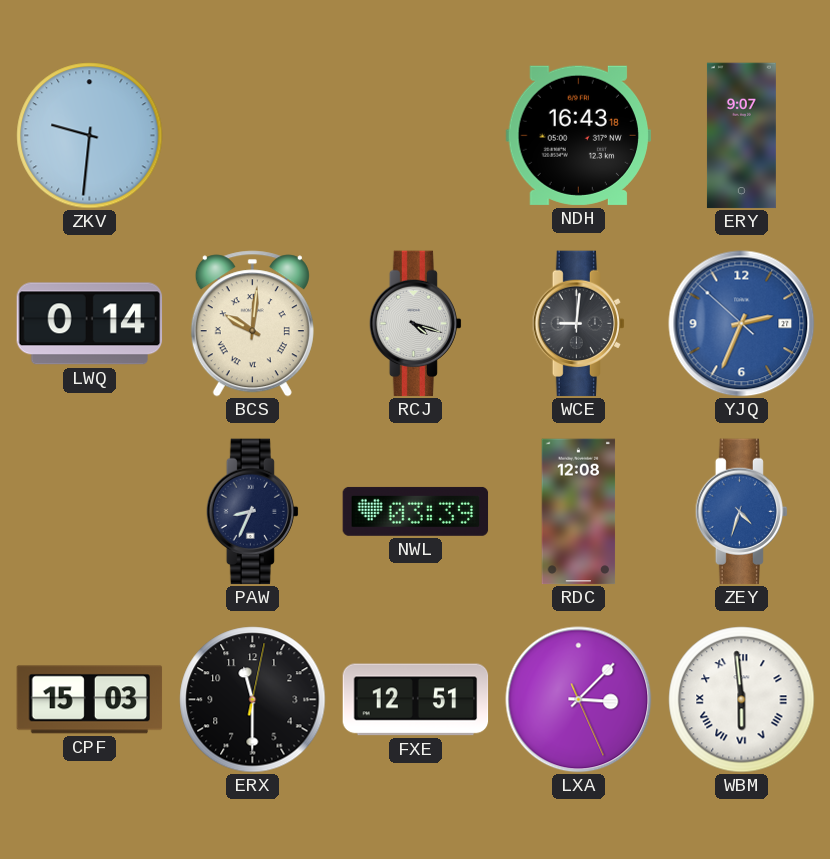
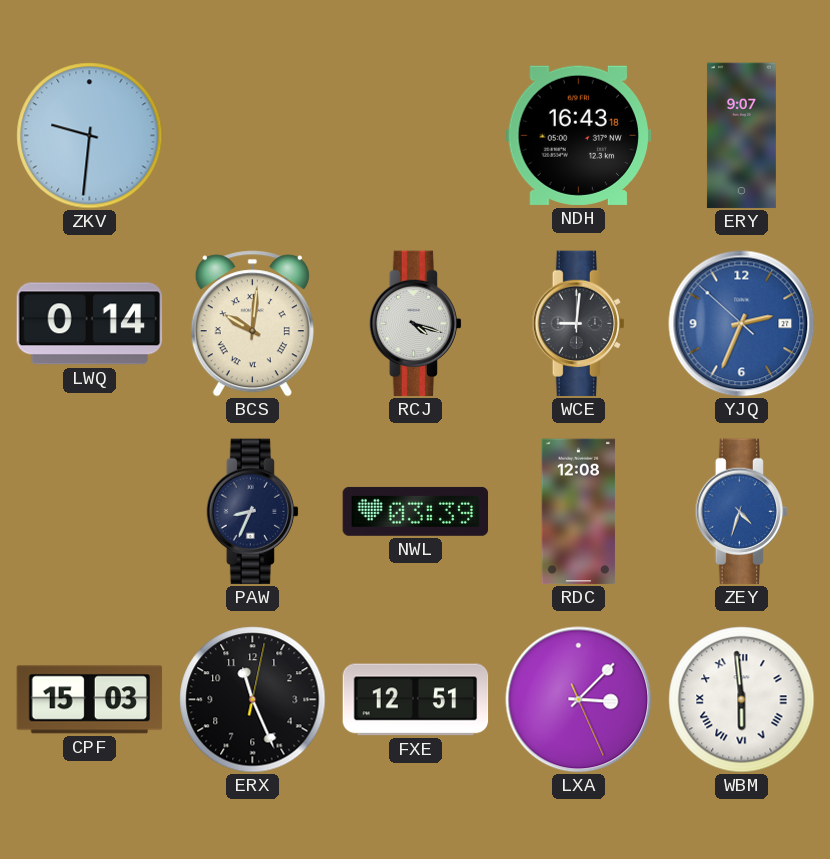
ERX: 11:30 -> 11:26 (253, 700)
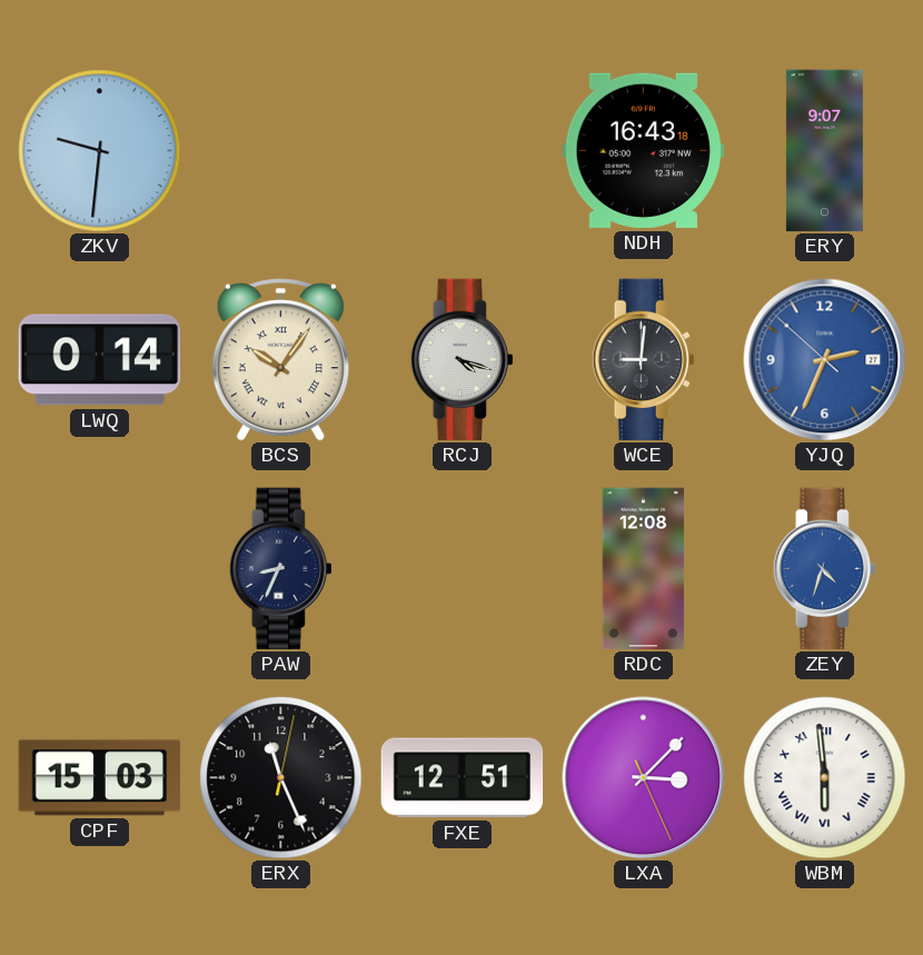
BCS: 10:01 -> 10:06 (280, 360)
NWL: 03:39 -> none (416, 511)
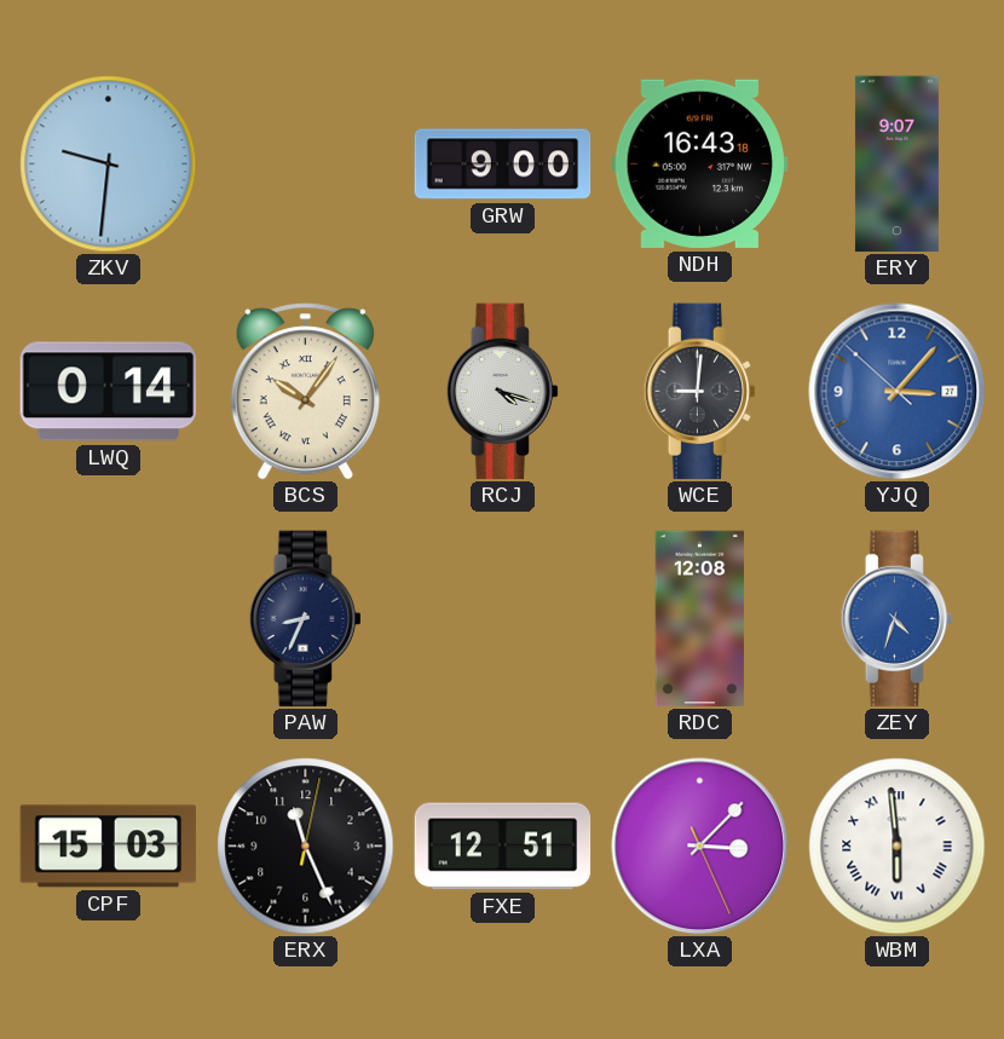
GRW: none -> 9:00 (503, 164)
YJQ: 2:33 -> 3:06 (898, 392)
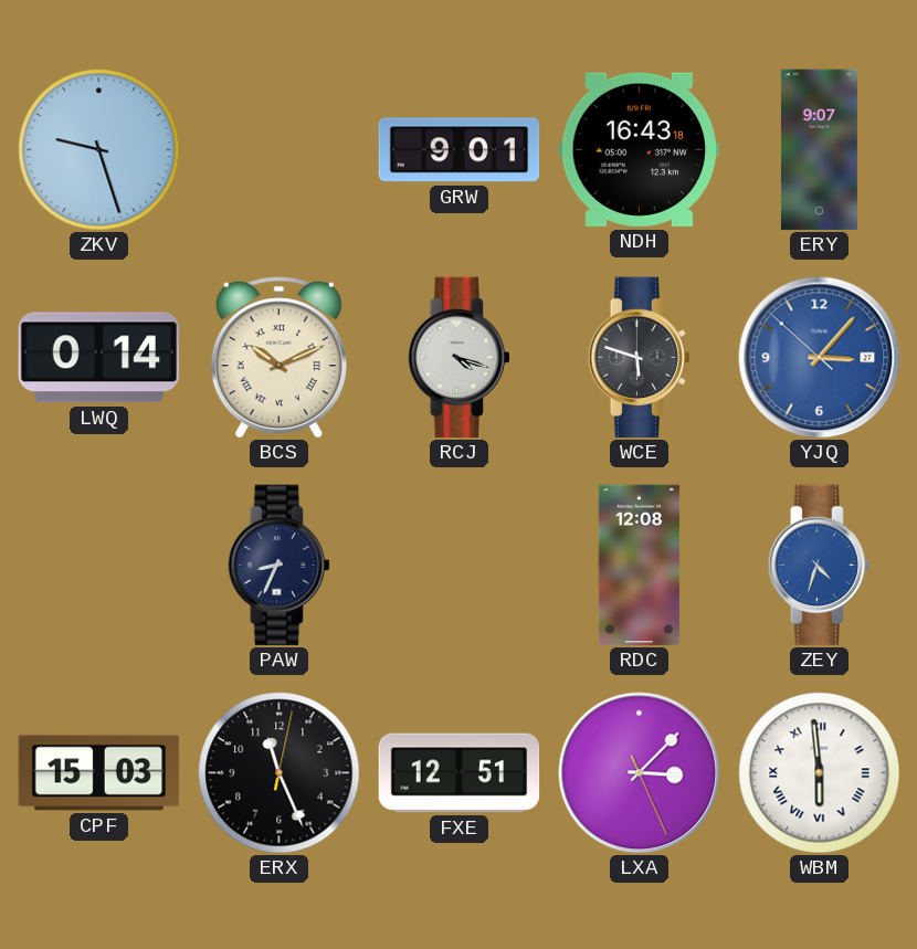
ZKV: 9:31 -> 9:27 (99, 150)
GRW: 9:00 -> 9:01 (460, 150)
BCS: 10:06 -> 10:11 (278, 358)
WCE: 9:01 -> 5:48 (639, 358)
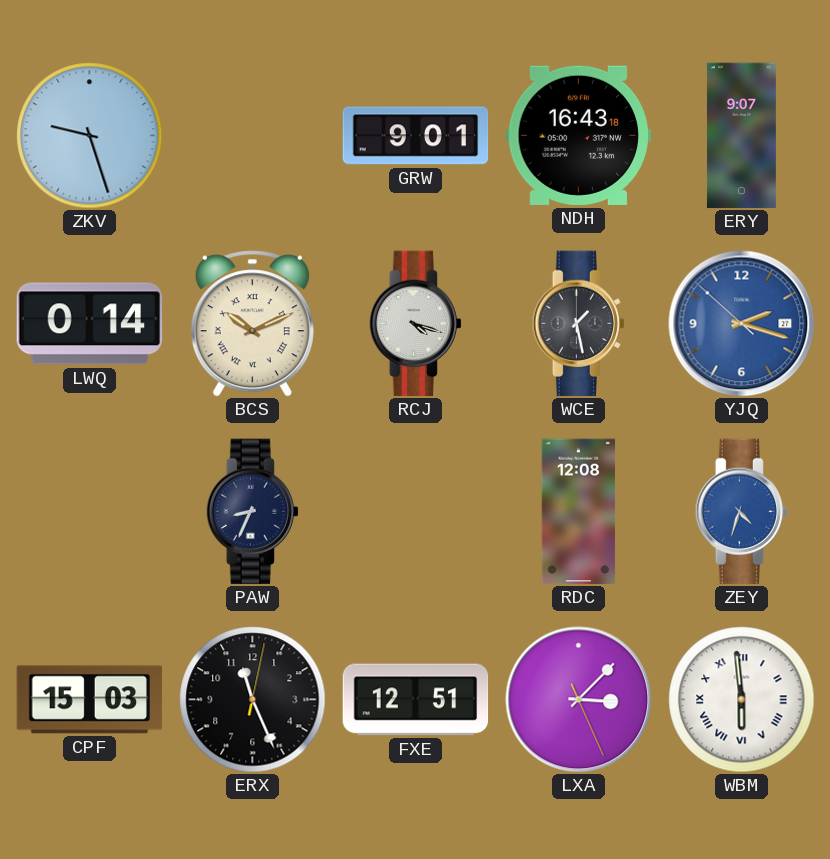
WCE: 5:48 -> 1:28 (578, 324)
YJQ: 3:06 -> 2:17 (742, 324)
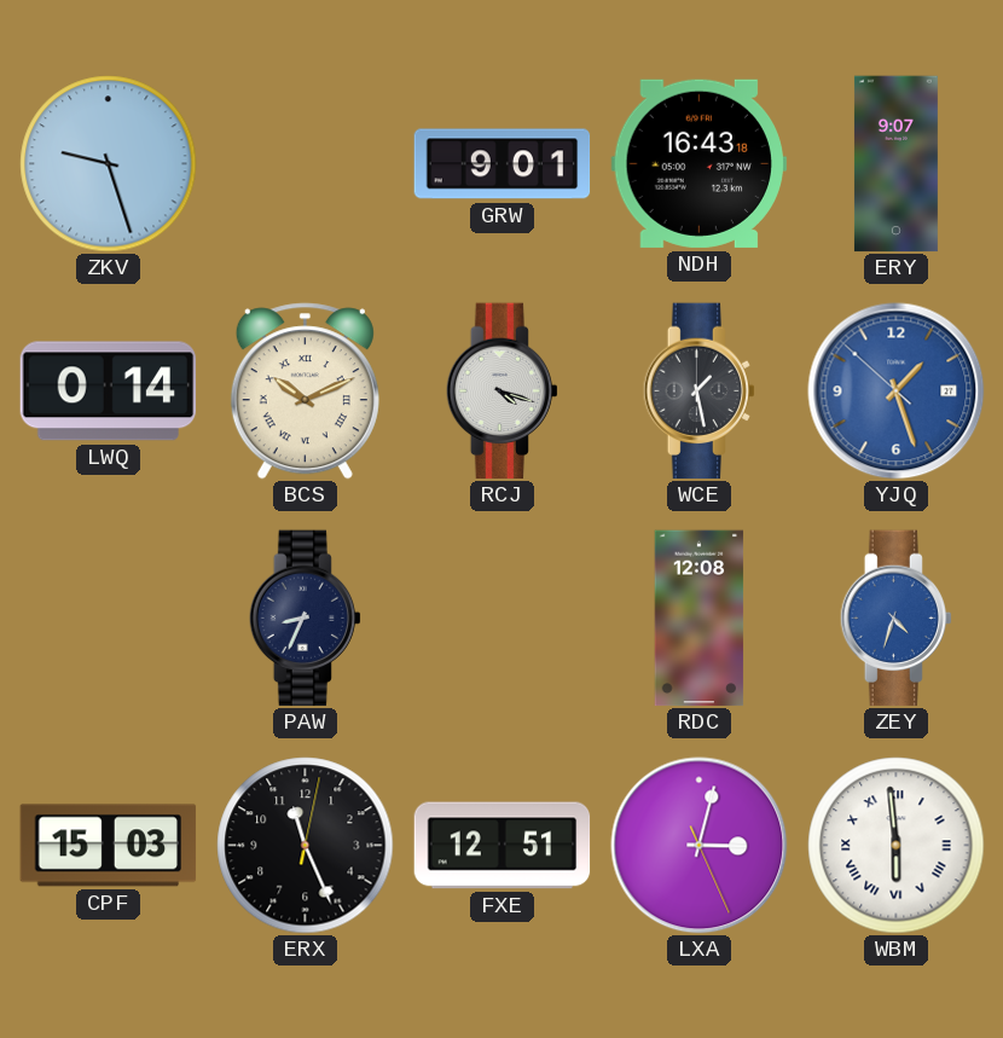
YJQ: 2:17 -> 1:26 (897, 392)
LXA: 3:07 -> 3:02 (700, 846)
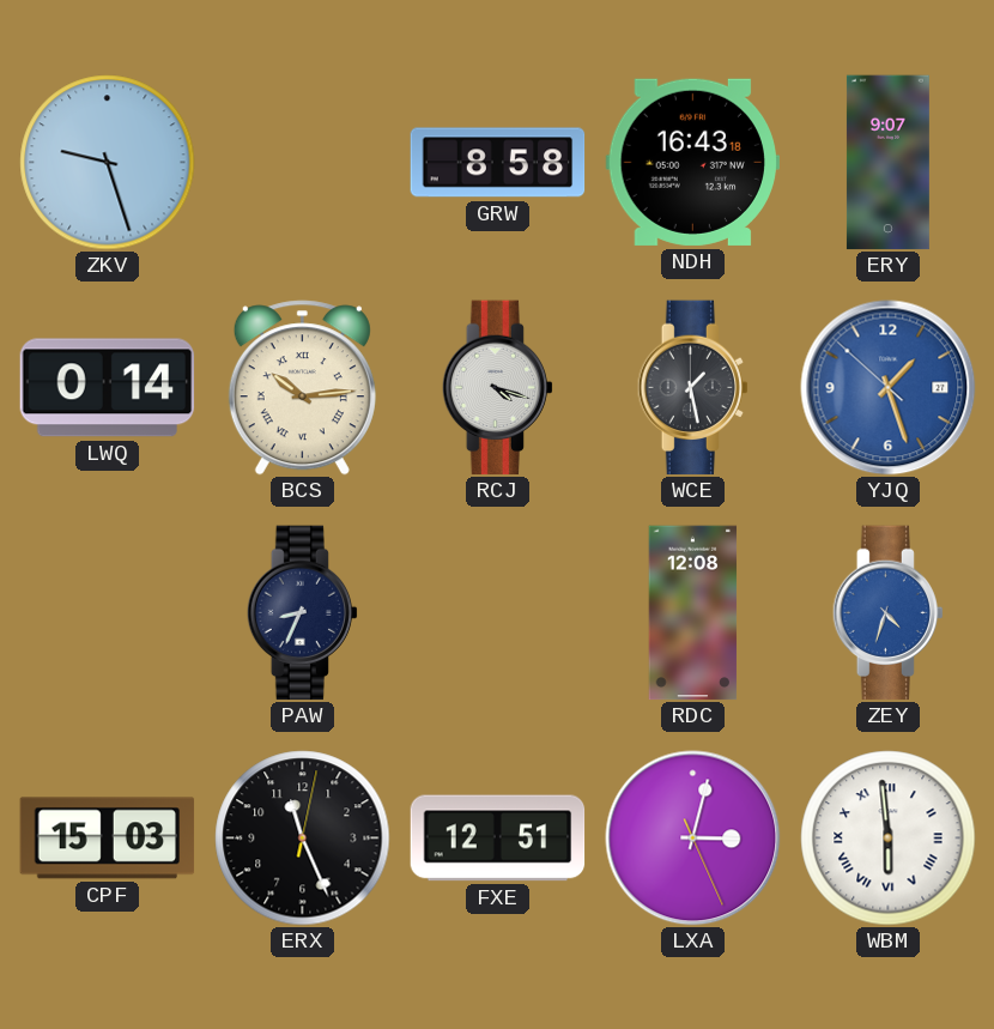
GRW: 9:01 -> 8:58 (498, 163)
BCS: 10:11 -> 10:14 (302, 388)
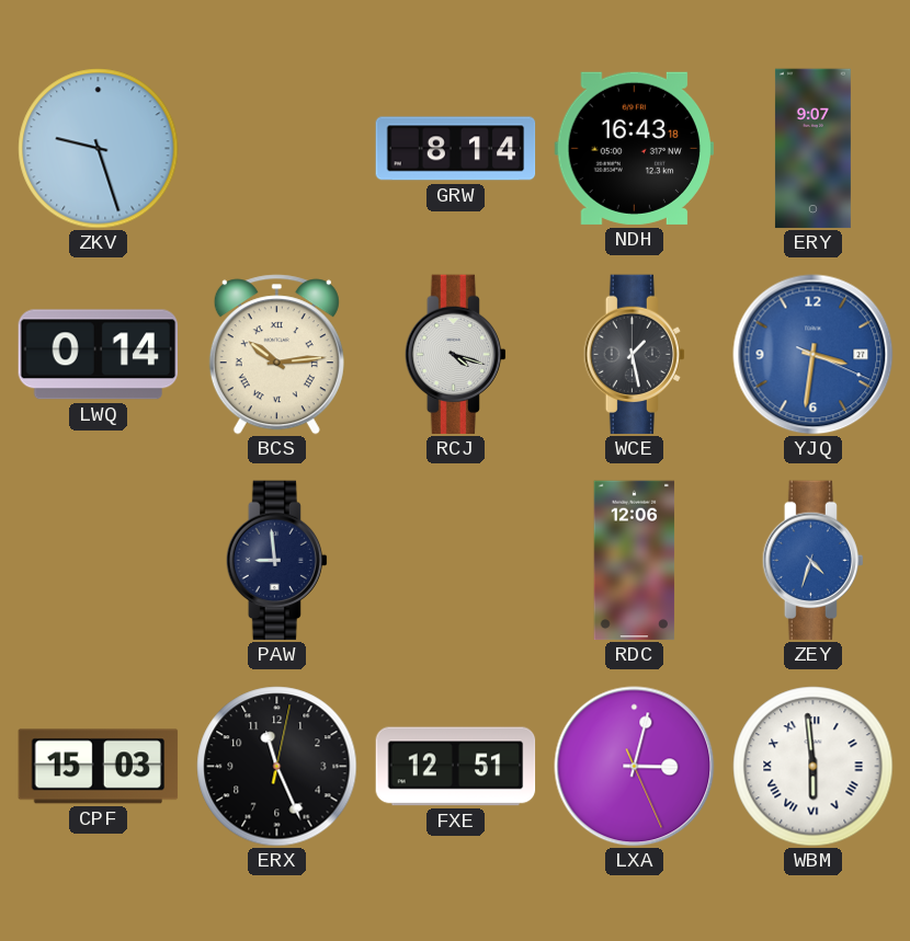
GRW: 8:58 -> 8:14 (456, 149)
YJQ: 1:26 -> 3:31 (814, 355)
PAW: 8:34 -> 8:59 (276, 561)
RDC: 12:08 -> 12:06 (635, 561)
